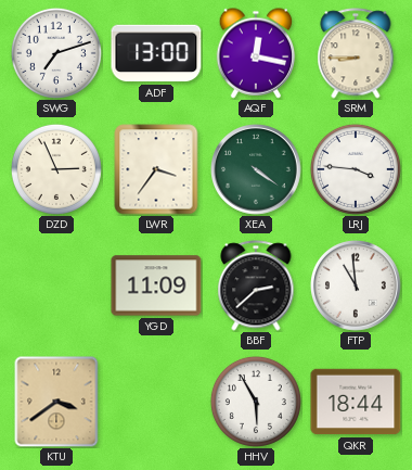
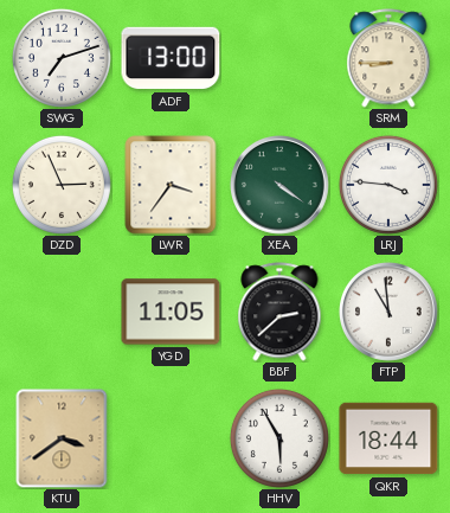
AQF: 12:17 -> none (256, 53)
YGD: 11:09 -> 11:05 (171, 312)
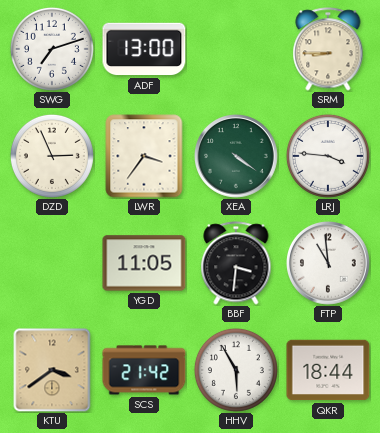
BBF: 2:38 -> 3:31 (236, 263)
SCS: none -> 21:42 (144, 370)
